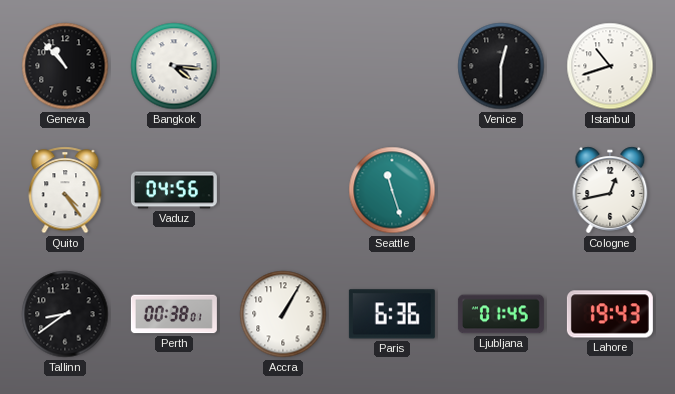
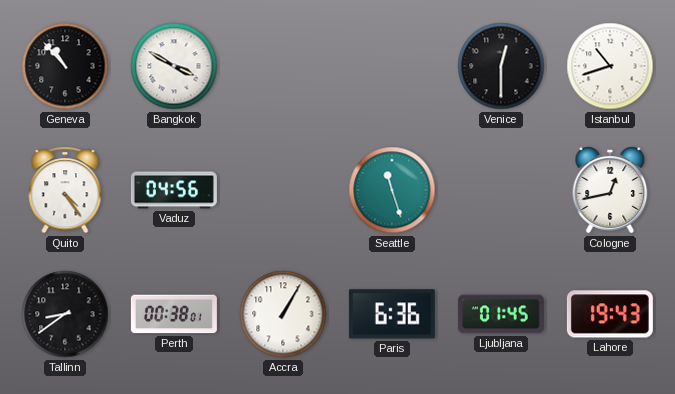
Bangkok: 4:16 -> 3:50 (174, 66)
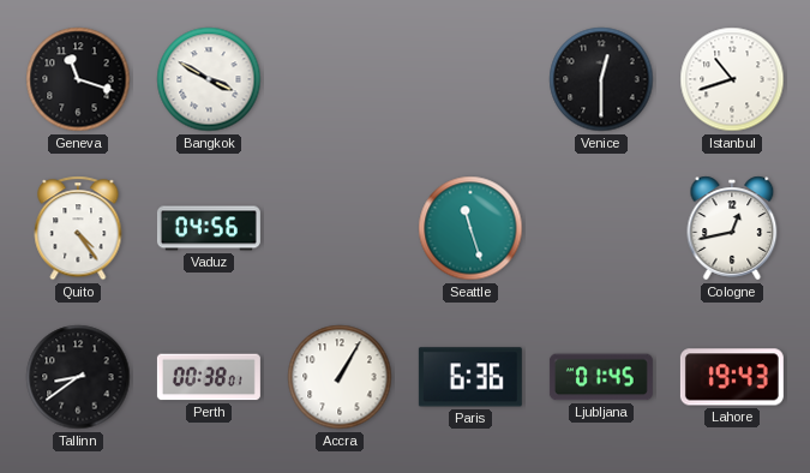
Geneva: 10:53 -> 11:18 (78, 79)
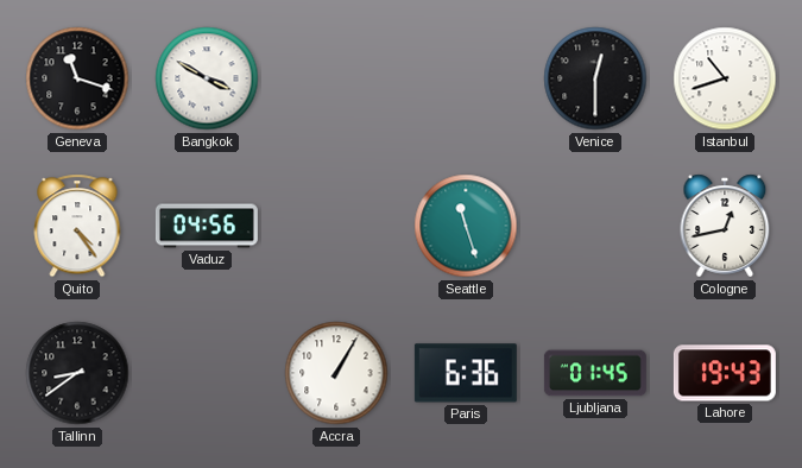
Perth: 00:38 -> none (209, 377)
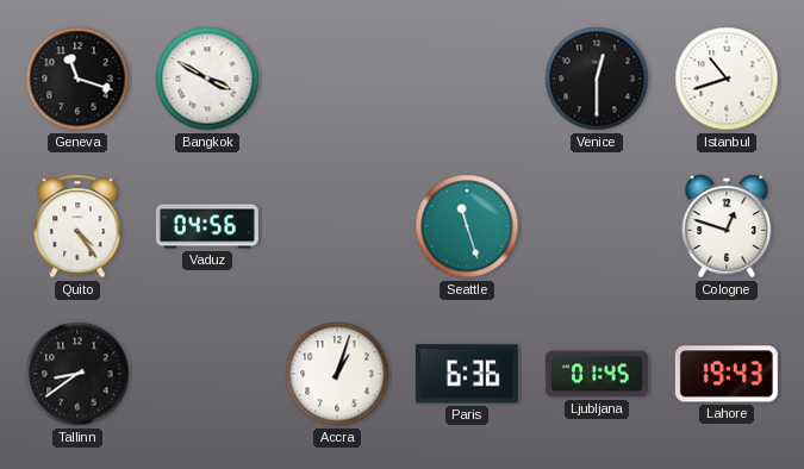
Cologne: 12:43 -> 12:48 (727, 226)
Accra: 1:05 -> 1:03 (337, 374)
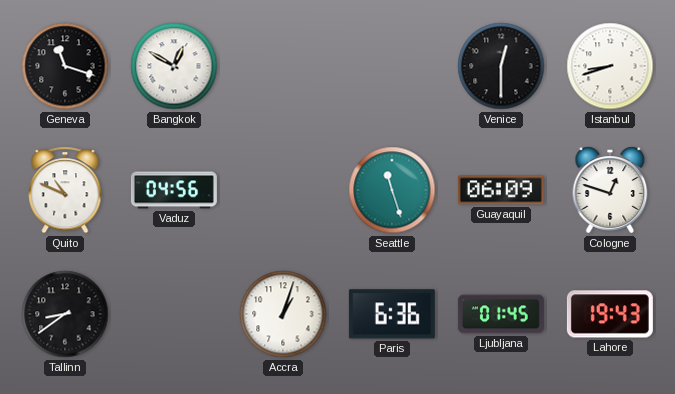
Bangkok: 3:50 -> 12:50 (174, 66)
Istanbul: 10:42 -> 8:42 (610, 66)
Quito: 4:24 -> 10:49 (65, 190)
Guayaquil: none -> 06:09 (501, 190)
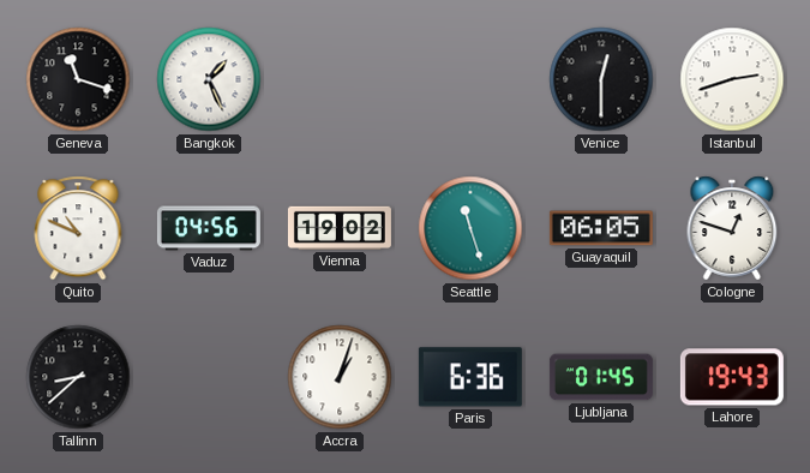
Bangkok: 12:50 -> 1:26 (209, 79)
Istanbul: 8:42 -> 2:42 (732, 79)
Vienna: none -> 19:02 (340, 228)
Guayaquil: 06:09 -> 06:05 (601, 228)
Tallinn: 8:39 -> 8:38 (78, 377)
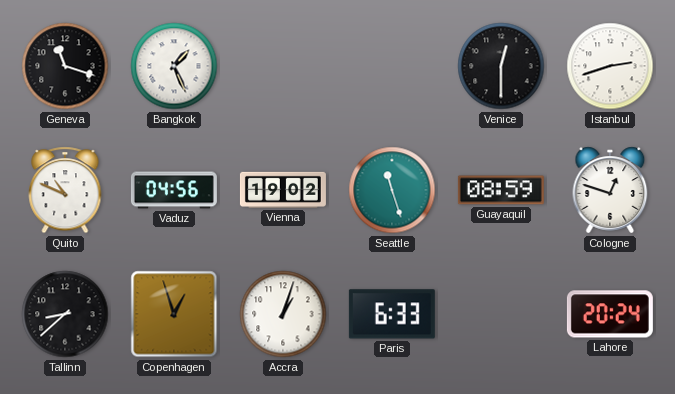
Guayaquil: 06:05 -> 08:59 (501, 190)
Copenhagen: none -> 12:57 (174, 314)
Paris: 6:36 -> 6:33 (392, 314)
Ljubljana: 01:45 -> none (601, 377)
Lahore: 19:43 -> 20:24 (610, 314)
